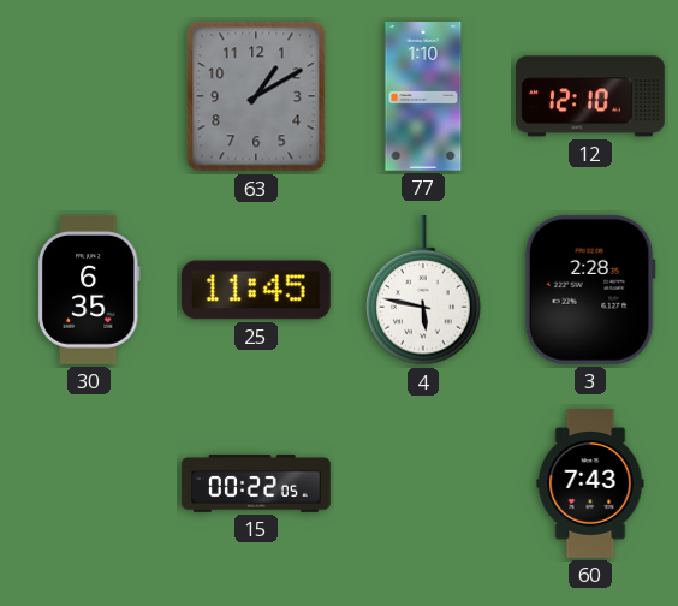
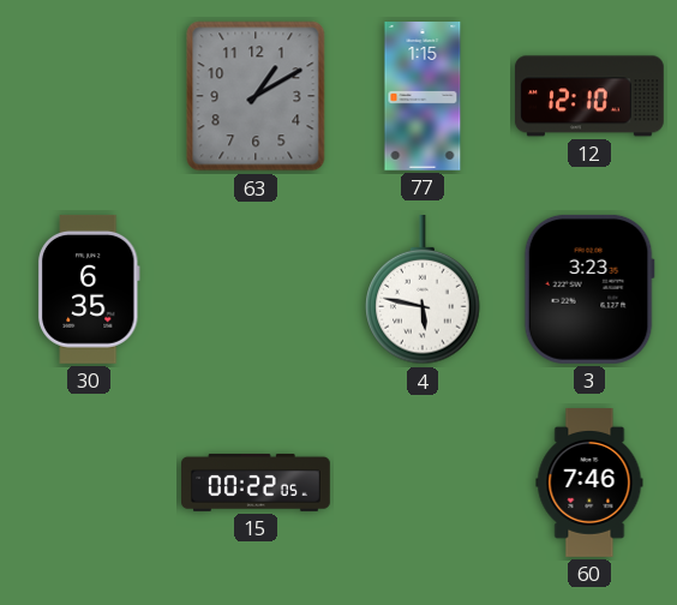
77: 1:10 -> 1:15 (423, 97)
25: 11:45 -> none (256, 290)
3: 2:28 -> 3:23 (589, 289)
60: 7:43 -> 7:46 (589, 484)
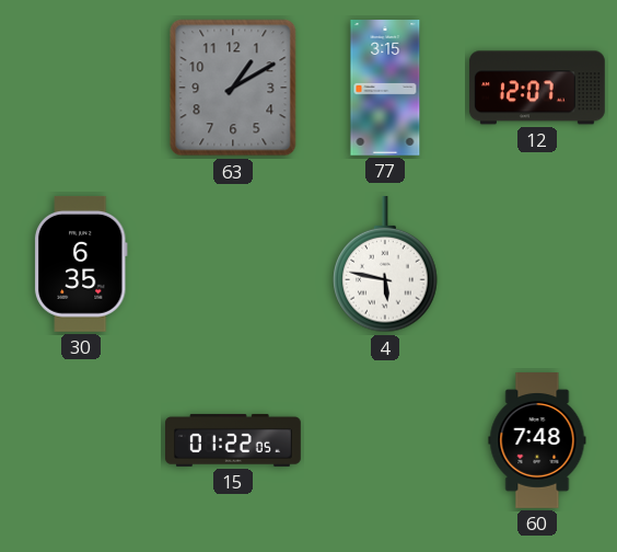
77: 1:15 -> 3:15 (385, 89)
12: 12:10 -> 12:07 (537, 88)
3: 3:23 -> none (589, 289)
15: 00:22 -> 01:22 (234, 440)
60: 7:46 -> 7:48 (537, 441)
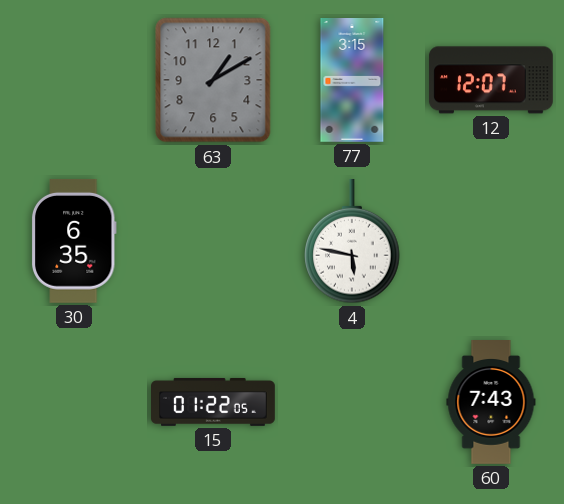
60: 7:48 -> 7:43 (491, 403)
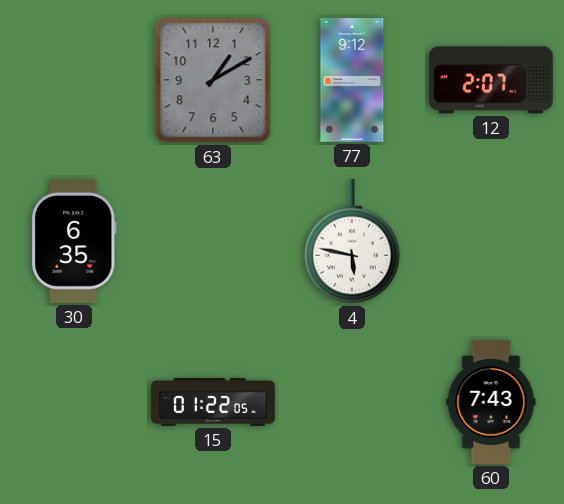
77: 3:15 -> 9:12 (352, 81)
12: 12:07 -> 2:07 (491, 80)
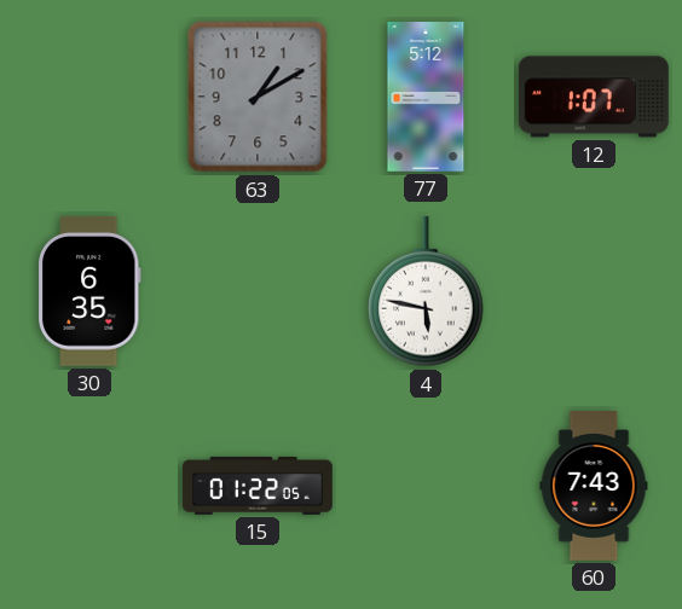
77: 9:12 -> 5:12 (426, 98)
12: 2:07 -> 1:07 (594, 97)
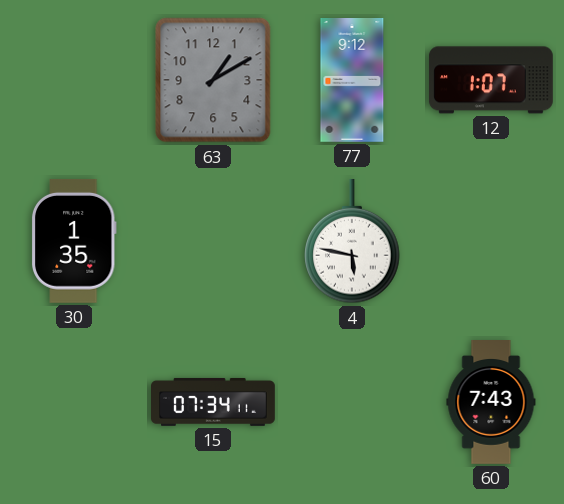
77: 5:12 -> 9:12 (352, 81)
30: 6:35 -> 1:35 (74, 241)
15: 01:22 -> 07:34 (214, 402)
